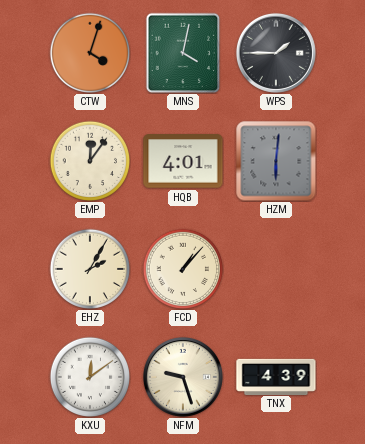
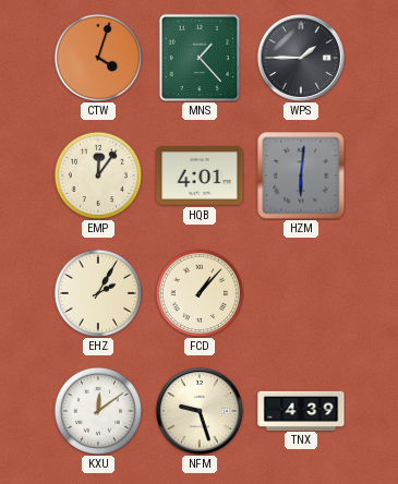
MNS: 4:02 -> 1:23 (200, 58)
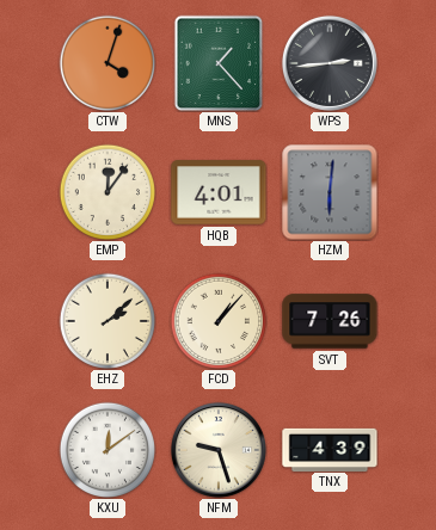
WPS: 1:45 -> 2:44 (330, 63)
EHZ: 2:05 -> 2:08 (106, 320)
SVT: none -> 7:26 (330, 321)
